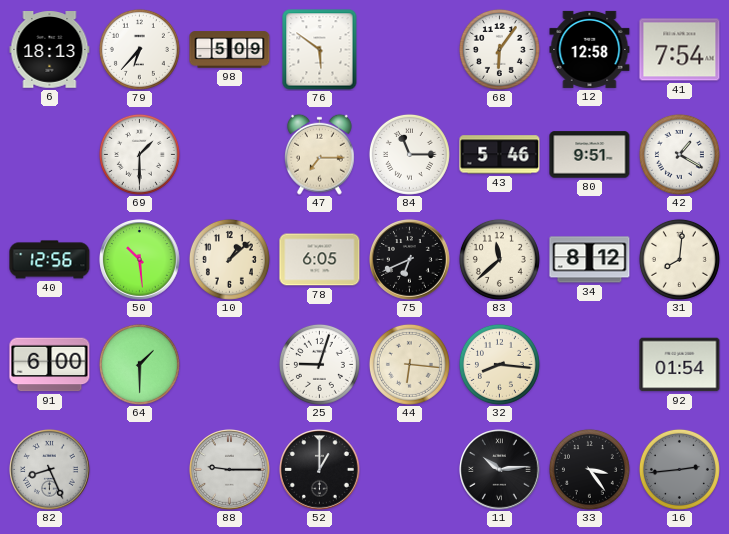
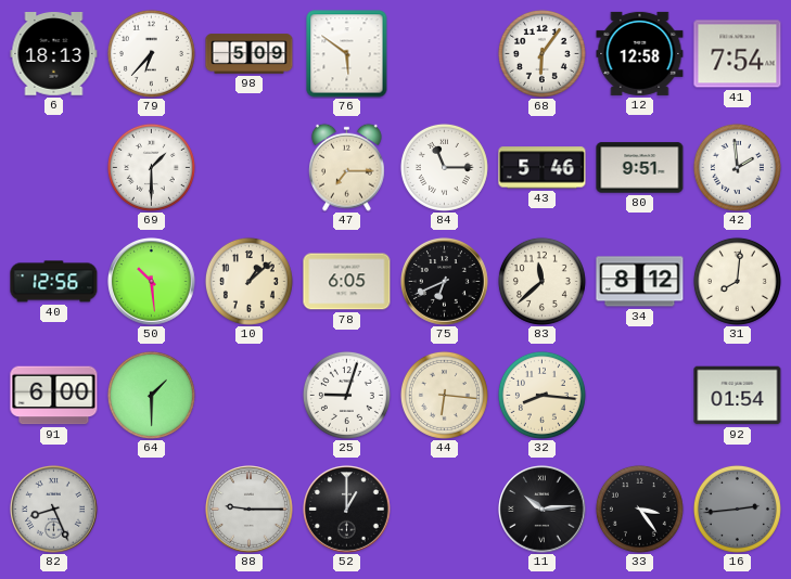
42: 1:20 -> 1:59 (737, 167)
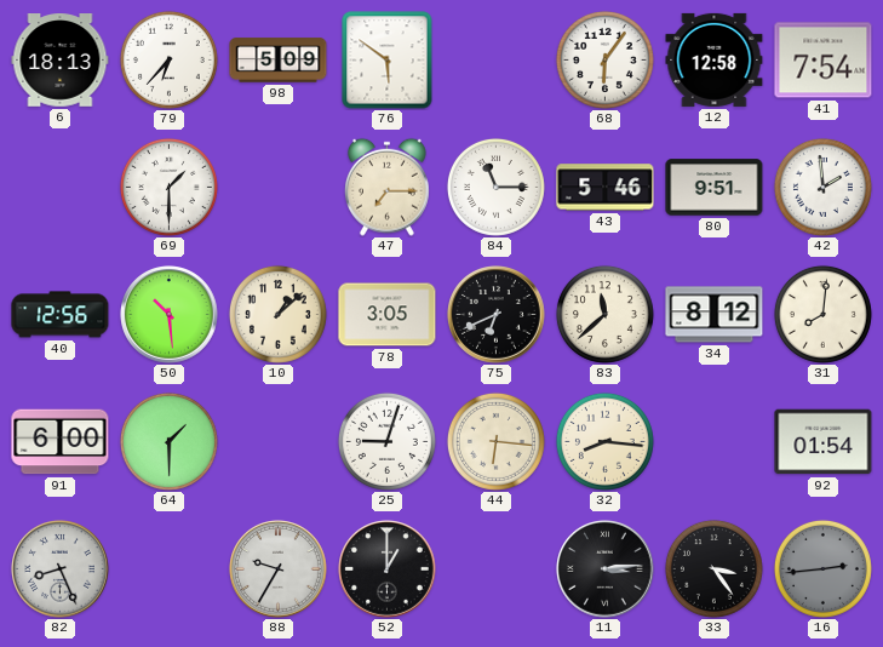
78: 6:05 -> 3:05 (388, 315)
88: 9:15 -> 9:35 (279, 569)
11: 10:14 -> 3:14 (606, 569)
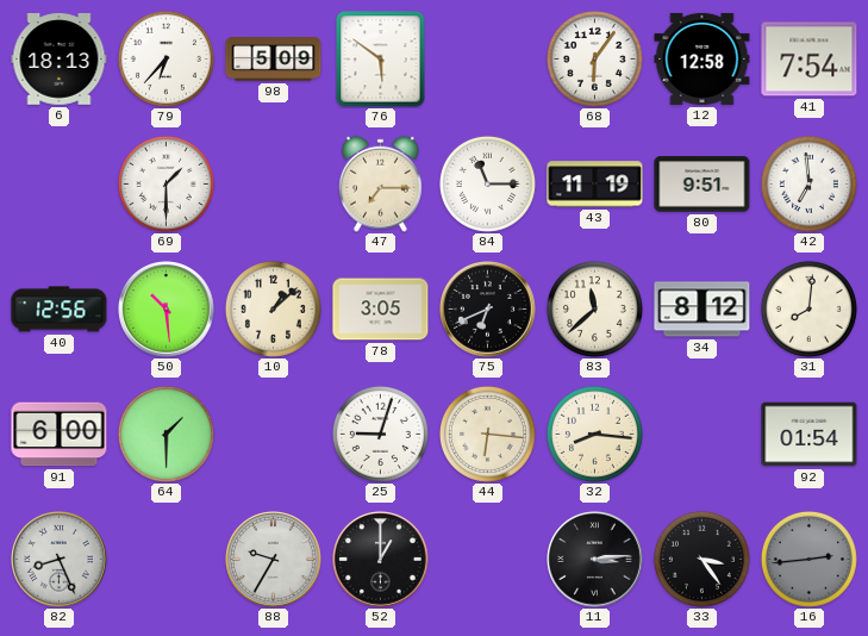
43: 5:46 -> 11:19 (595, 185)
42: 1:59 -> 6:59 (808, 183)
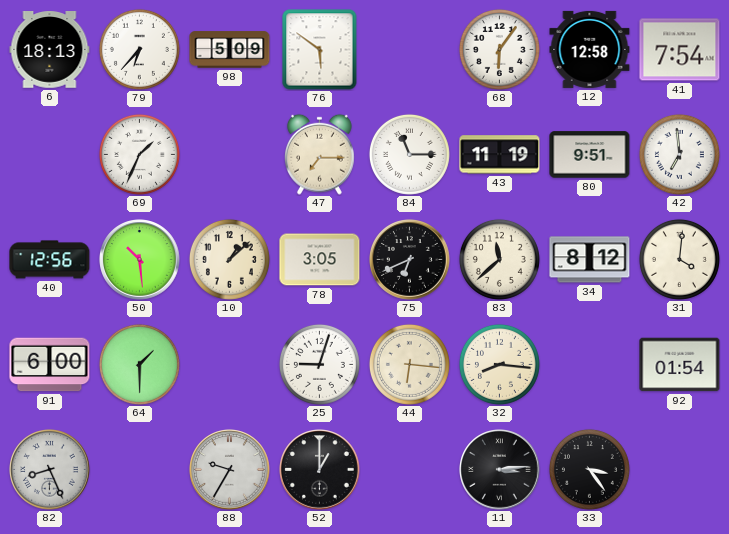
69: 1:30 -> 1:34 (139, 154)
31: 8:01 -> 4:01 (679, 259)
16: 2:44 -> none (808, 559)
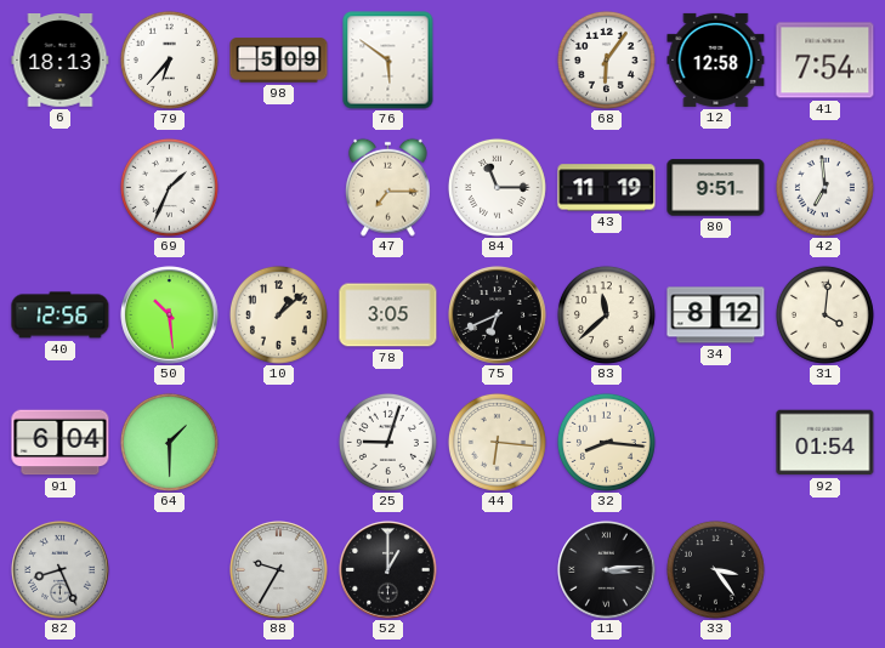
91: 6:00 -> 6:04 (61, 443)
